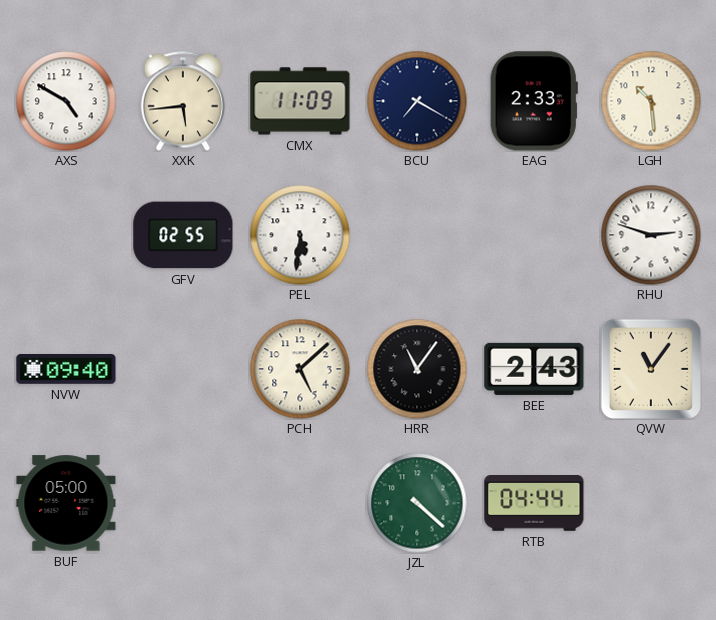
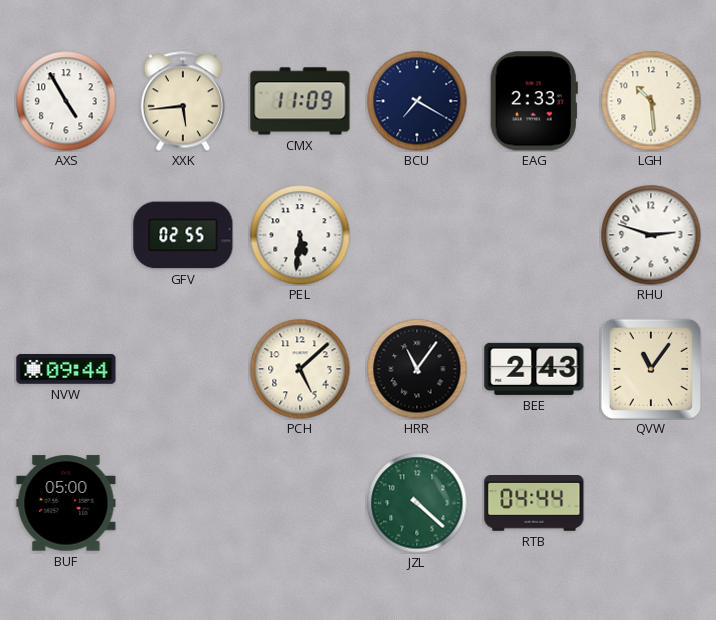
AXS: 4:50 -> 4:55 (66, 101)
NVW: 09:40 -> 09:44 (66, 369)
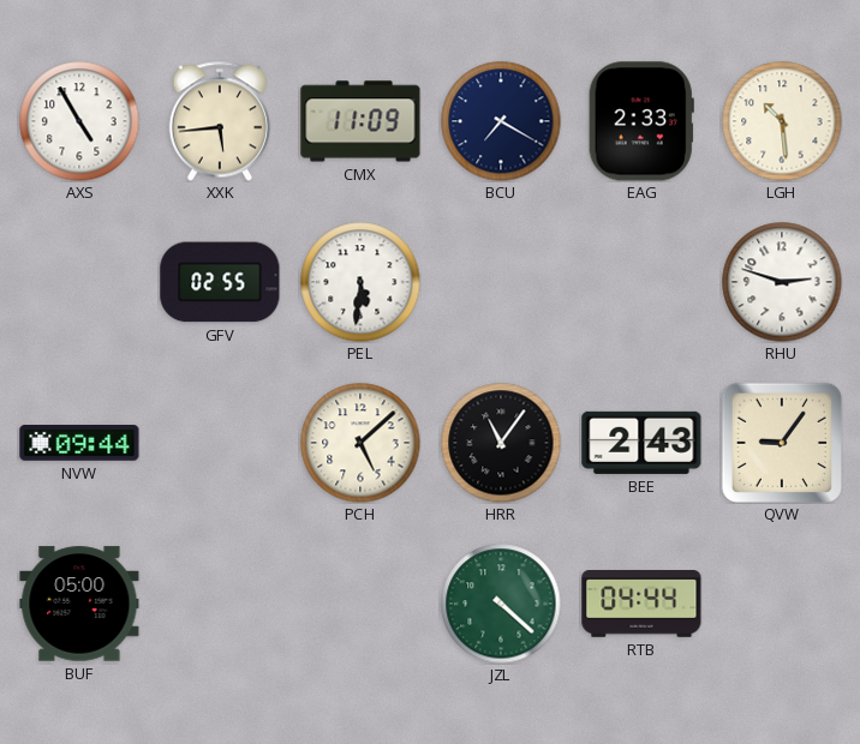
QVW: 11:06 -> 9:06 (782, 443)
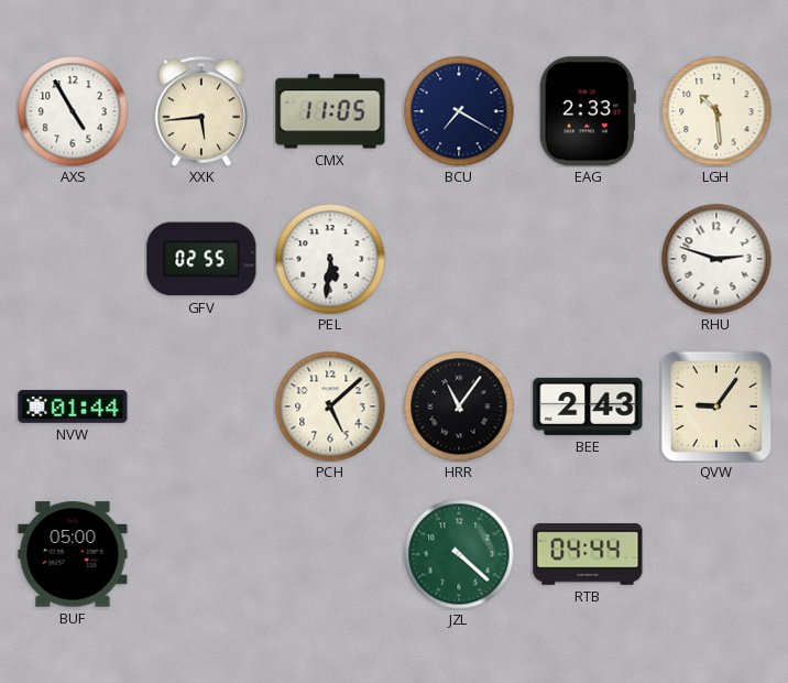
CMX: 11:09 -> 11:05 (330, 111)
NVW: 09:44 -> 01:44 (73, 406)
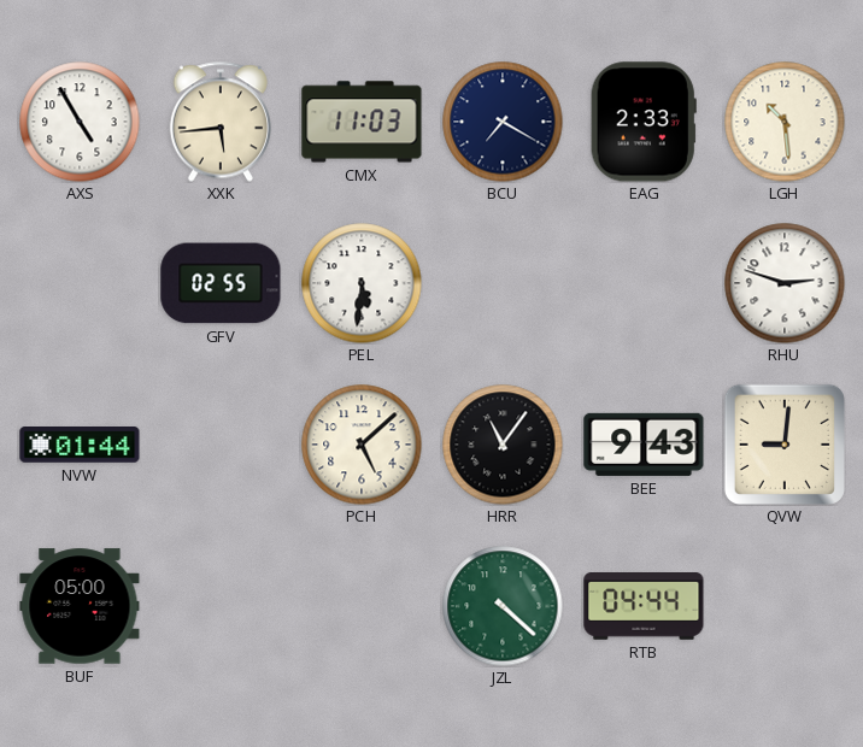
CMX: 11:05 -> 11:03 (362, 122)
BEE: 2:43 -> 9:43 (644, 445)
QVW: 9:06 -> 9:01 (785, 445)
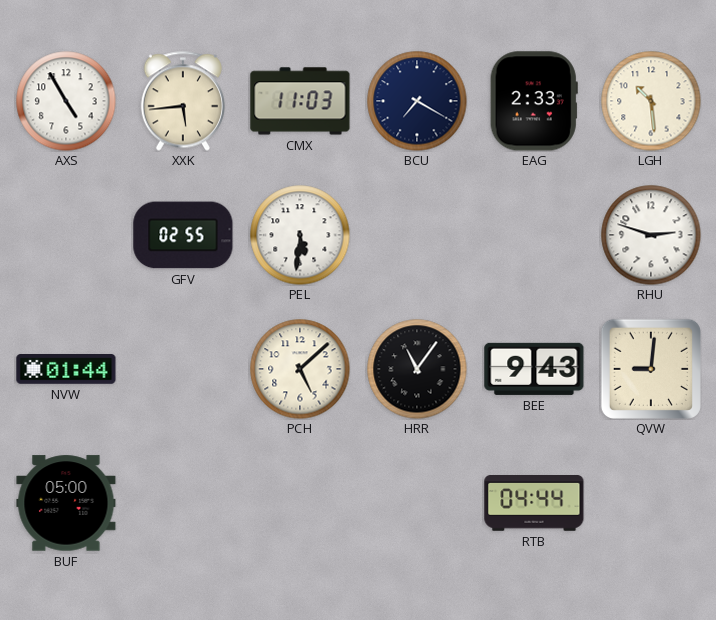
JZL: 4:22 -> none (503, 606)
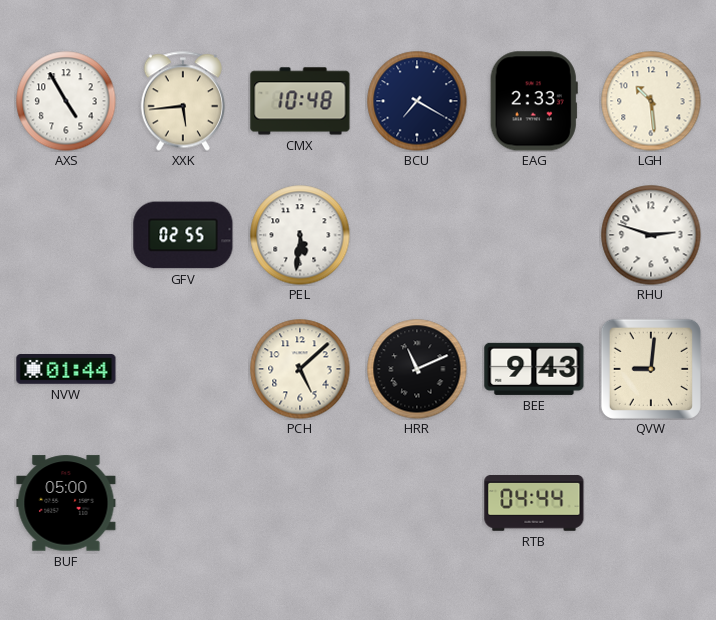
CMX: 11:03 -> 10:48 (300, 101)
HRR: 11:06 -> 11:11 (417, 369)
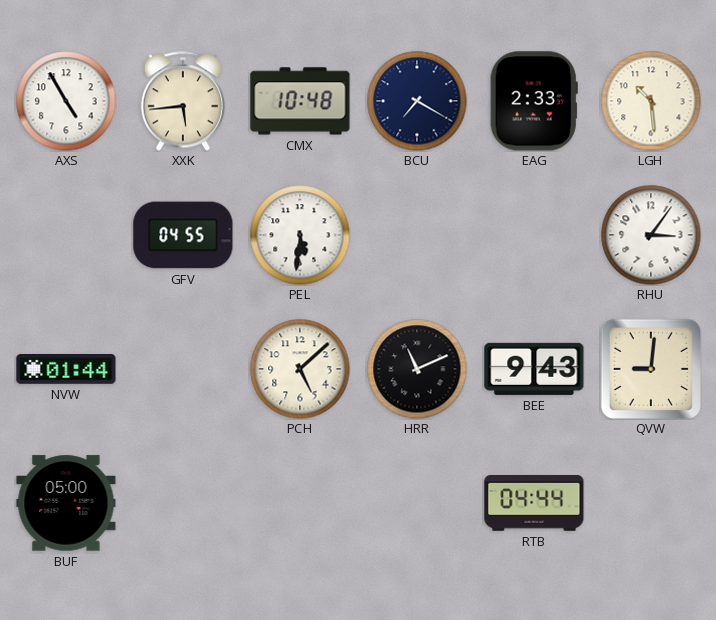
GFV: 02:55 -> 04:55 (183, 235)
RHU: 2:48 -> 3:06 (651, 235)
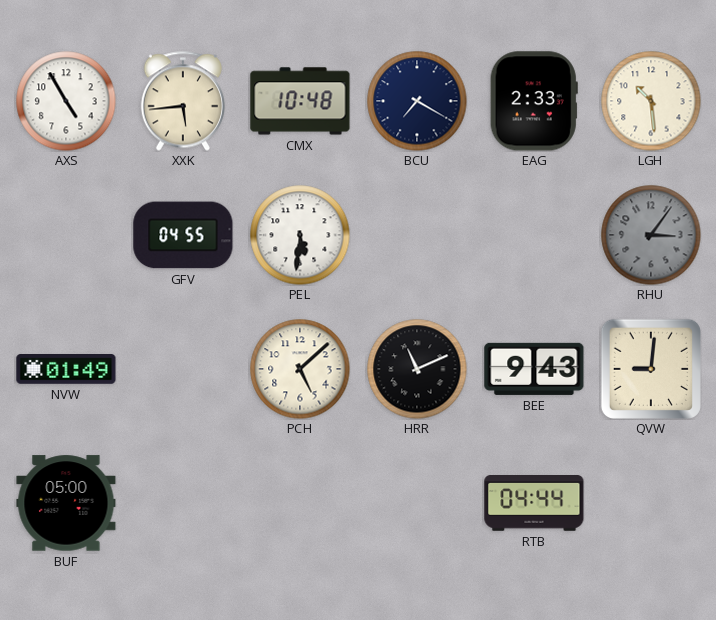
RHU dial: white -> grey (651, 235)
NVW: 01:44 -> 01:49 (66, 369)
